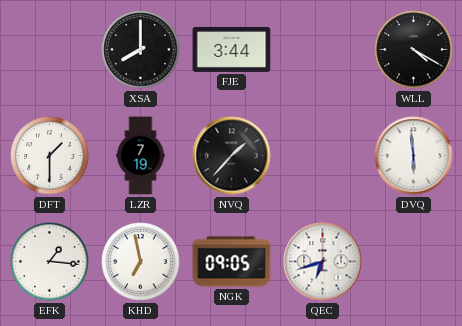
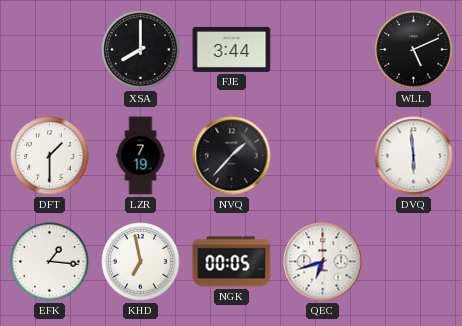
WLL: 4:20 -> 5:11 (414, 50)
NGK: 09:05 -> 00:05 (232, 262)
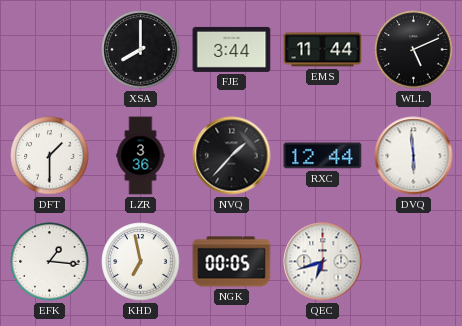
EMS: none -> 11:44 (323, 50)
LZR: 7:19 -> 3:36 (141, 156)
RXC: none -> 12:44 (323, 156)
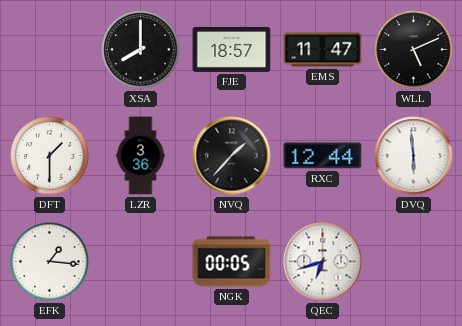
FJE: 3:44 -> 18:57 (232, 49)
EMS: 11:44 -> 11:47 (323, 50)
KHD: 6:58 -> none (141, 262)
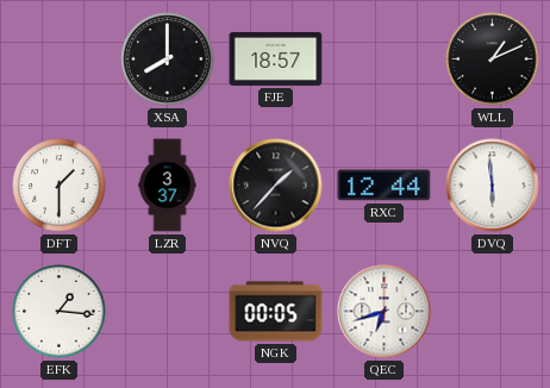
EMS: 11:47 -> none (323, 50)
WLL: 5:11 -> 1:11 (493, 60)
LZR: 3:36 -> 3:37 (168, 186)
